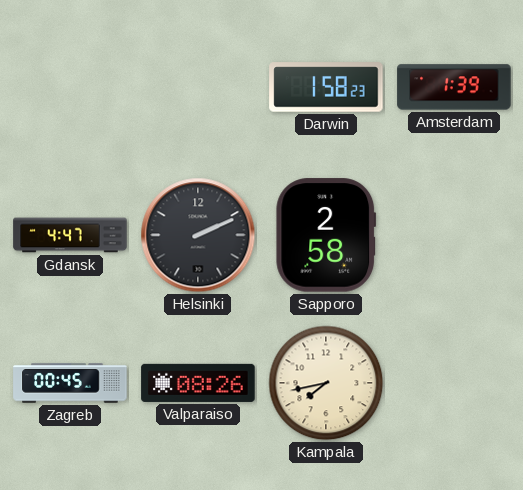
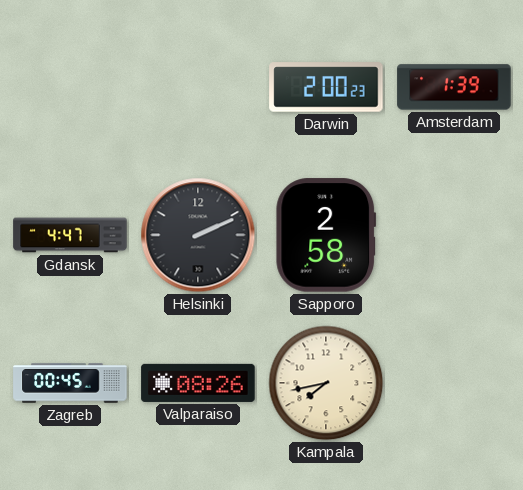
Darwin: 1:58 -> 2:00 (326, 87)
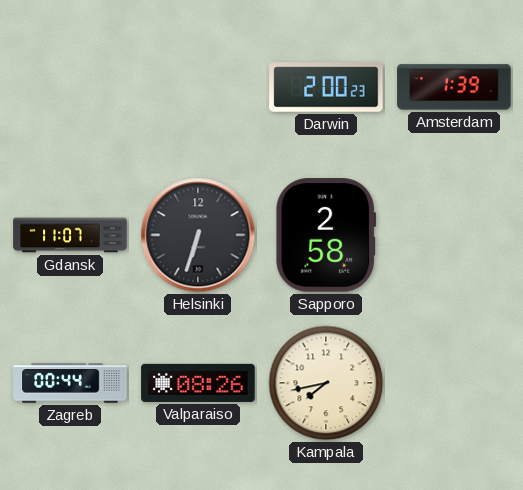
Gdansk: 4:47 -> 11:07 (70, 235)
Helsinki: 2:11 -> 6:33 (198, 235)
Zagreb: 00:45 -> 00:44 (70, 383)
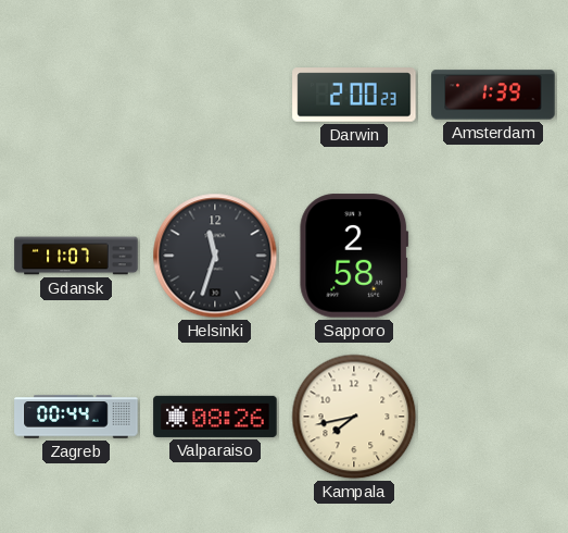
Helsinki: 6:33 -> 11:33 (215, 256)
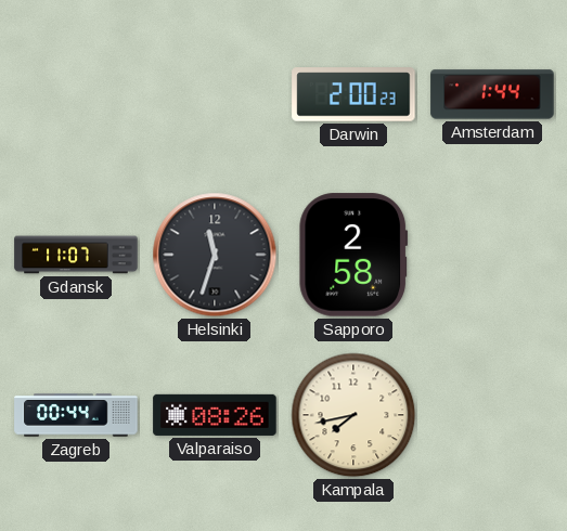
Amsterdam: 1:39 -> 1:44 (492, 94)
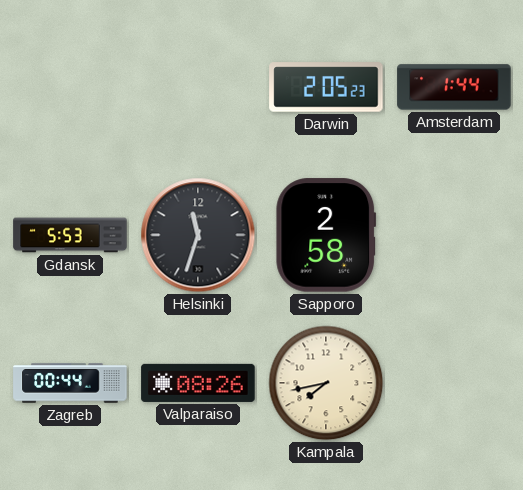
Darwin: 2:00 -> 2:05 (326, 87)
Gdansk: 11:07 -> 5:53 (70, 235)
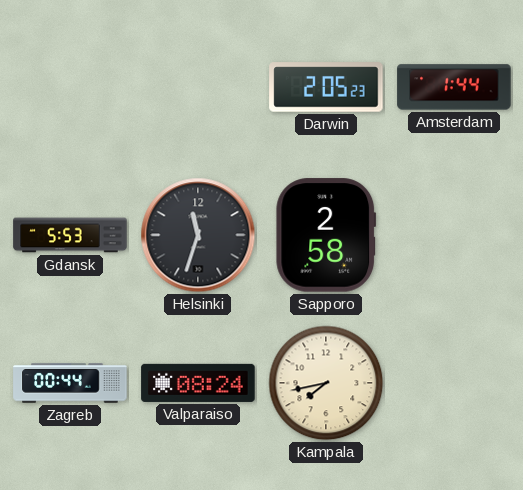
Valparaiso: 08:26 -> 08:24 (198, 383)
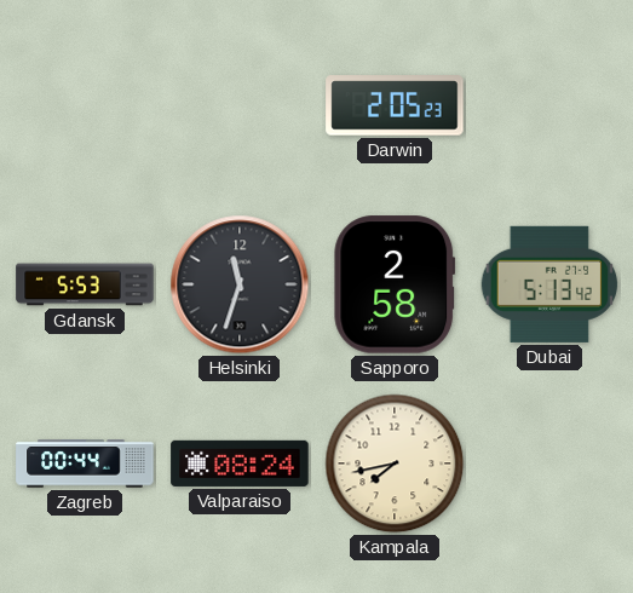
Amsterdam: 1:44 -> none (454, 87)
Dubai: none -> 5:13 (549, 284)
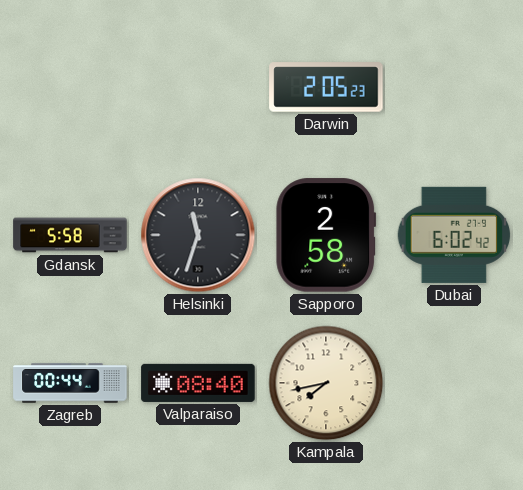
Gdansk: 5:53 -> 5:58 (70, 235)
Dubai: 5:13 -> 6:02 (454, 235)
Valparaiso: 08:24 -> 08:40 (198, 383)
